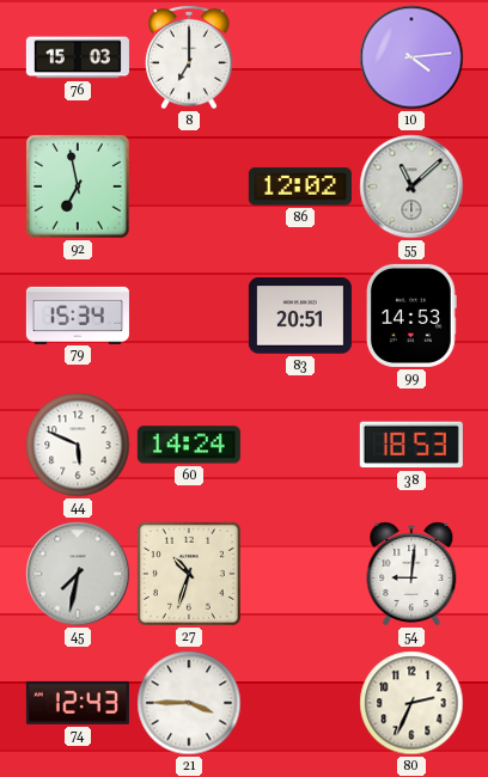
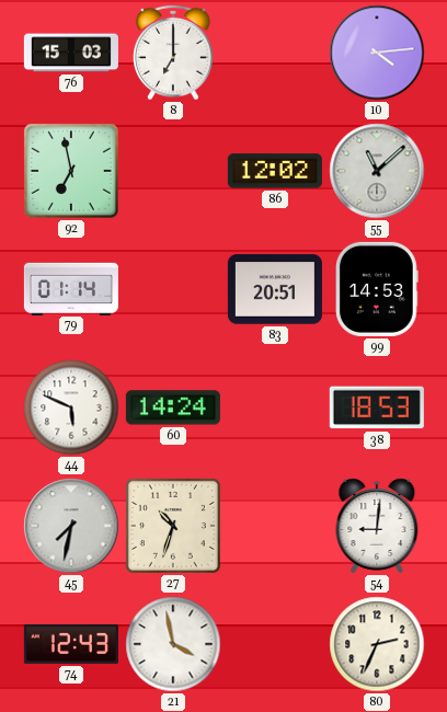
79: 15:34 -> 01:14 (71, 288)
21: 3:45 -> 3:58 (173, 644)
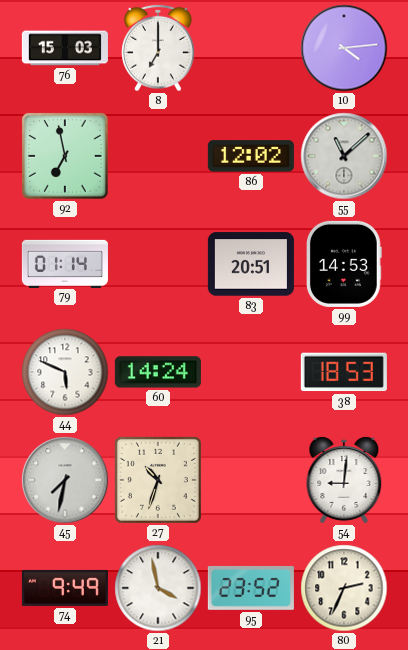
74: 12:43 -> 9:49 (65, 588)
95: none -> 23:52 (251, 588)
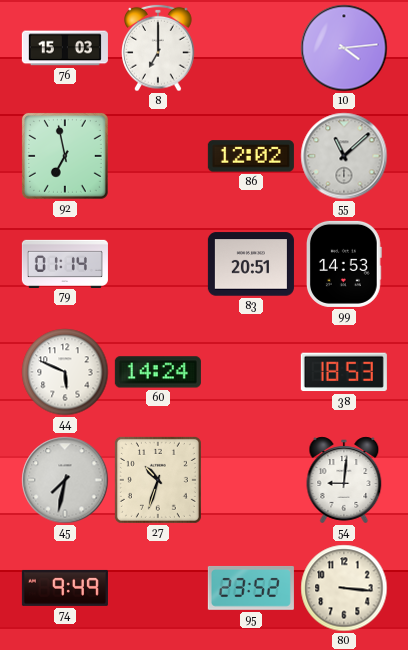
21: 3:58 -> none (158, 588)
80: 2:34 -> 3:16 (344, 588)
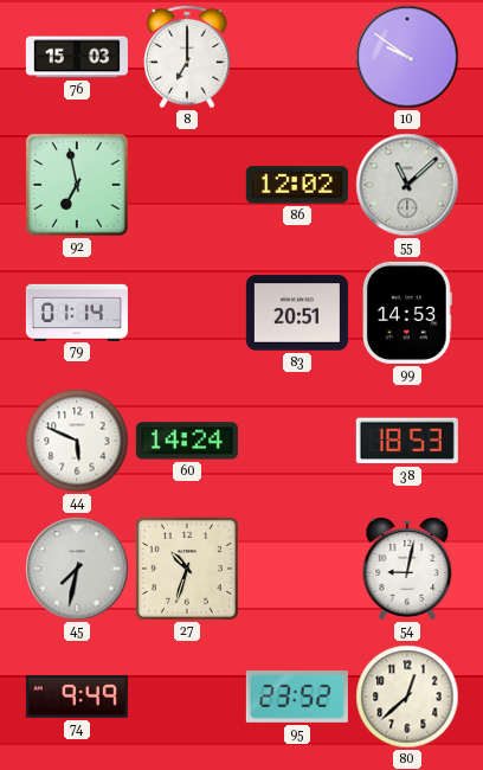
10: 4:14 -> 9:51 (407, 57)
54: 9:01 -> 9:02 (407, 569)
80: 3:16 -> 12:38 (407, 697)
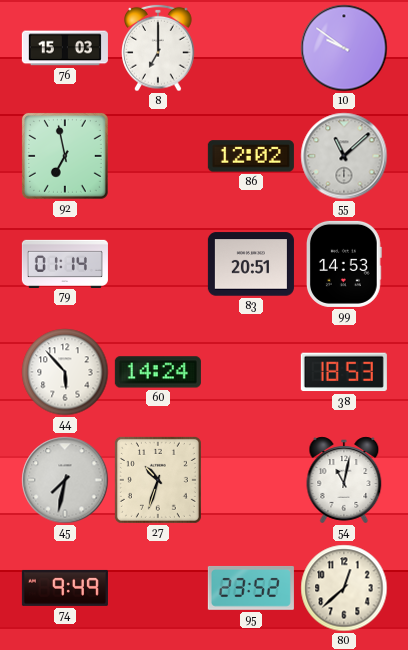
44: 5:49 -> 5:53 (65, 372)
54: 9:02 -> 11:02 (344, 480)
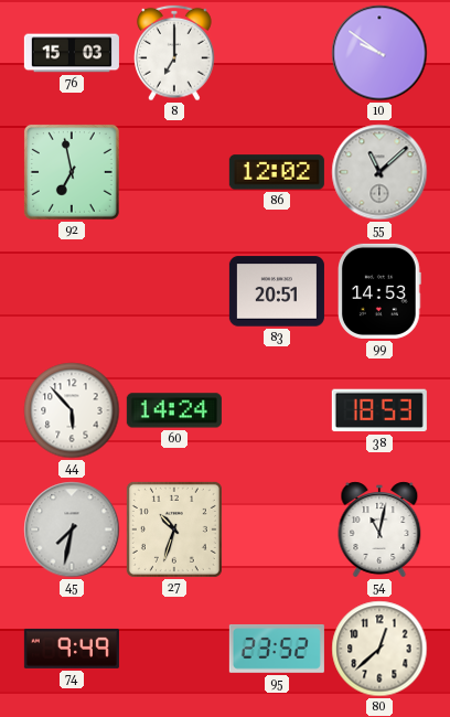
79: 01:14 -> none (65, 263)
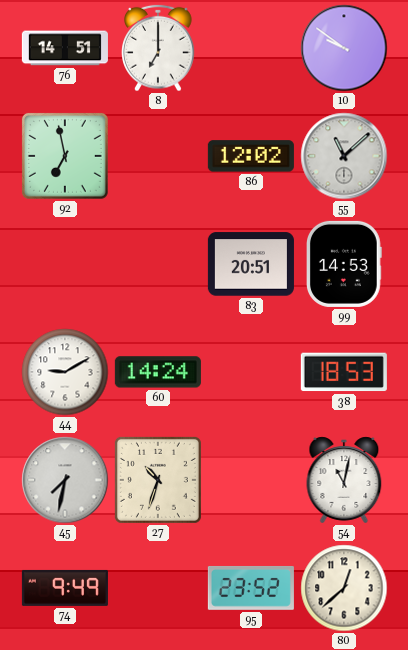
76: 15:03 -> 14:51 (65, 48)
44: 5:53 -> 9:10 (65, 372)
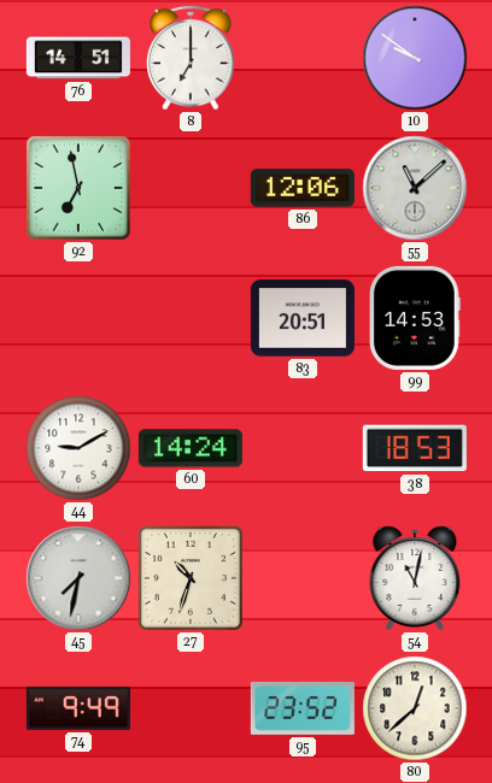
86: 12:02 -> 12:06 (303, 188)
